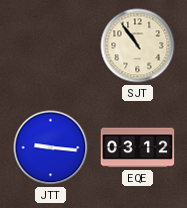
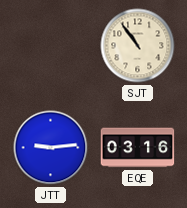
JTT: 9:16 -> 9:14 (51, 148)
EQE: 03:12 -> 03:16 (138, 148)
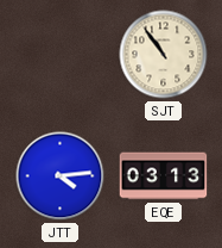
JTT: 9:14 -> 4:14 (61, 176)
EQE: 03:16 -> 03:13 (164, 176)
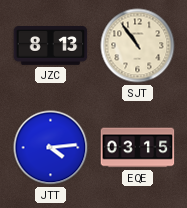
JZC: none -> 8:13 (51, 46)
EQE: 03:13 -> 03:15 (138, 148)
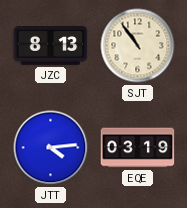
EQE: 03:15 -> 03:19 (138, 148)
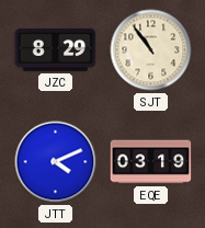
JZC: 8:13 -> 8:29 (56, 50)
JTT: 4:14 -> 4:11 (56, 162)
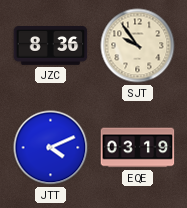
JZC: 8:29 -> 8:36 (51, 46)
SJT: 10:54 -> 9:54 (138, 46)
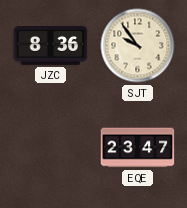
JTT: 4:11 -> none (51, 148)
EQE: 03:19 -> 23:47 (138, 148)
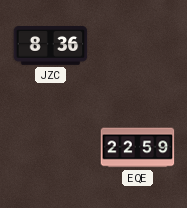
SJT: 9:54 -> none (138, 46)
EQE: 23:47 -> 22:59 (138, 148)
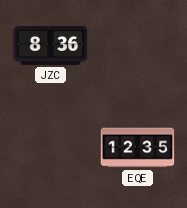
EQE: 22:59 -> 12:35 (138, 148)
